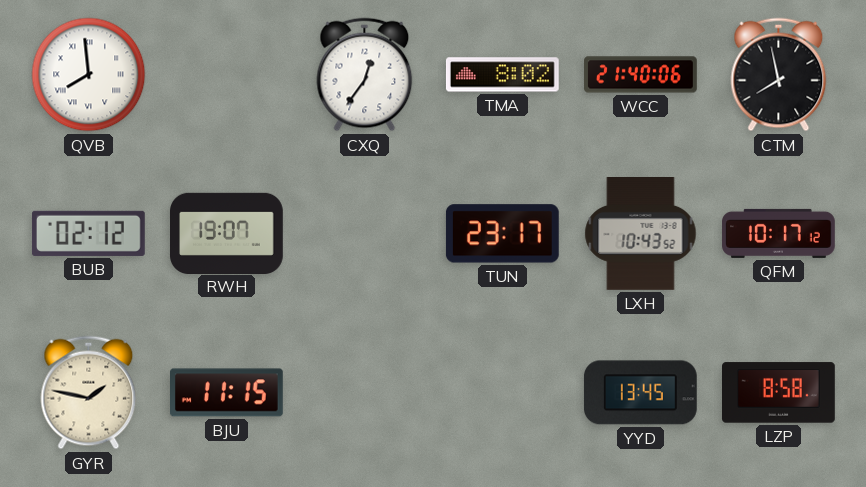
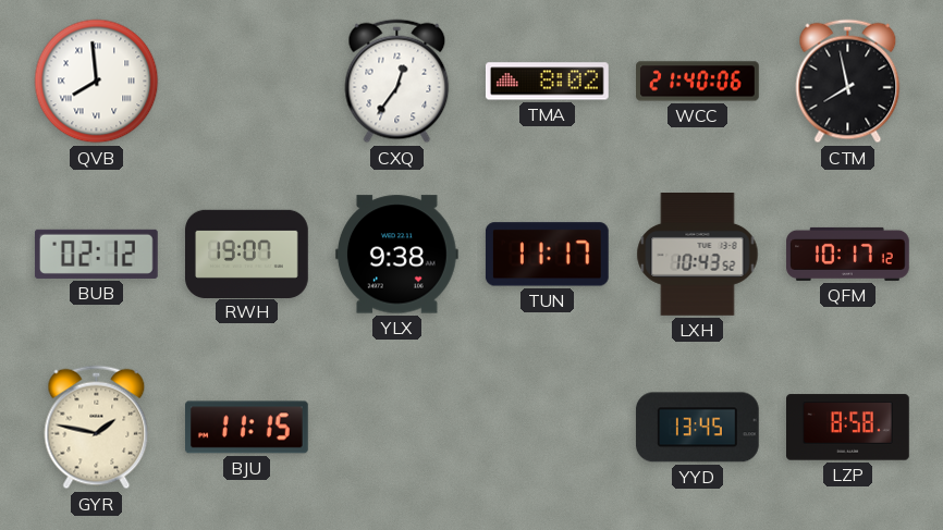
YLX: none -> 9:38 (396, 255)
TUN: 23:17 -> 11:17 (547, 255)
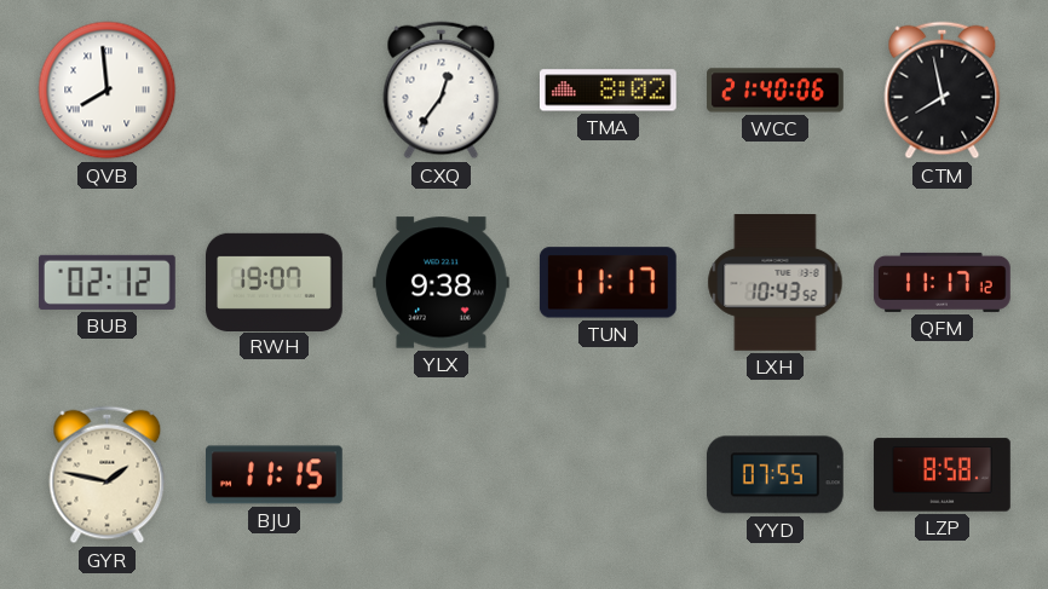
QFM: 10:17 -> 11:17 (943, 282)
YYD: 13:45 -> 07:55 (775, 475)
